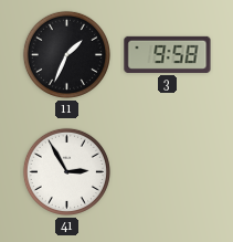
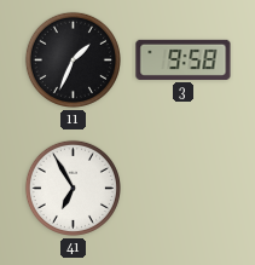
41: 2:55 -> 6:55 (73, 188)
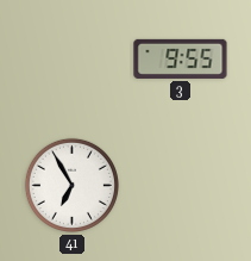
11: 1:34 -> none (73, 59)
3: 9:58 -> 9:55 (181, 58)
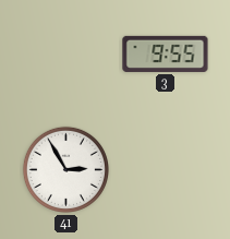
41: 6:55 -> 2:55 (65, 169)
